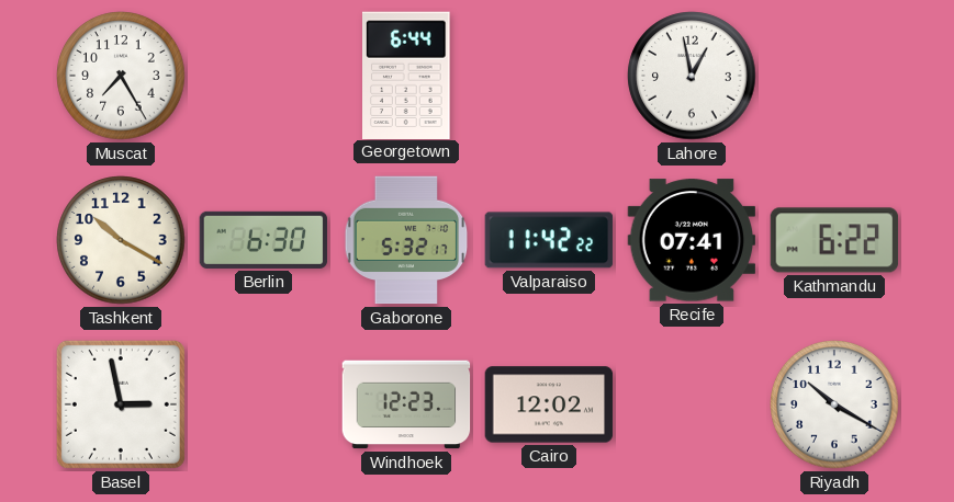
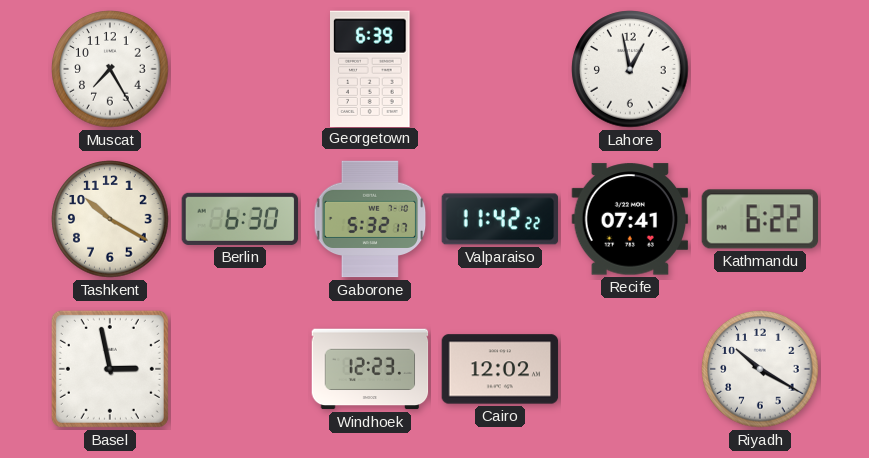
Georgetown: 6:44 -> 6:39 (371, 68)
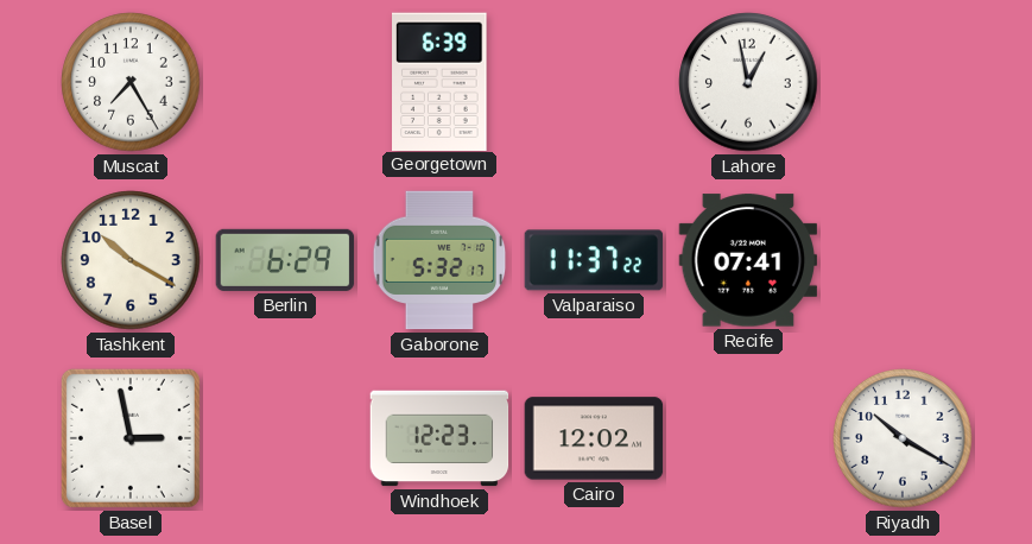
Berlin: 6:30 -> 6:29 (285, 260)
Valparaiso: 11:42 -> 11:37 (594, 260)
Kathmandu: 6:22 -> none (760, 219)
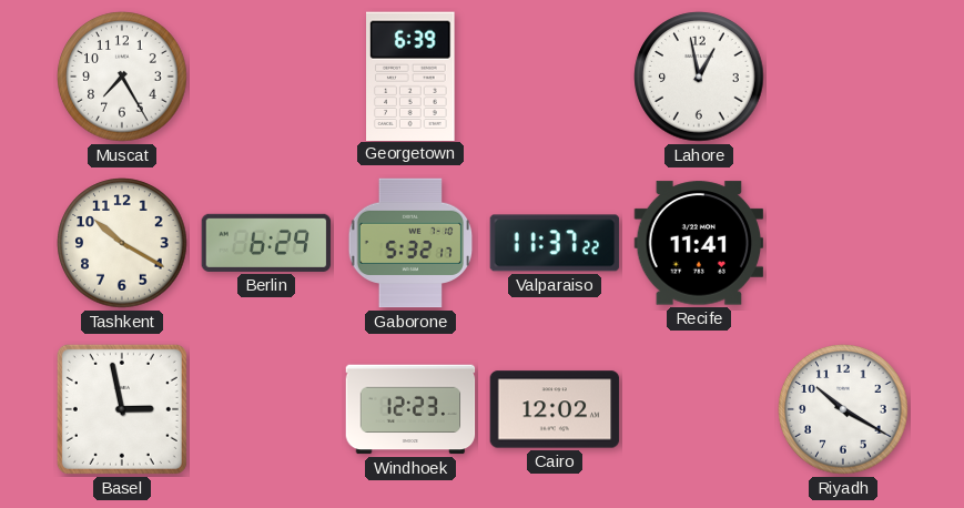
Recife: 07:41 -> 11:41 (699, 243)
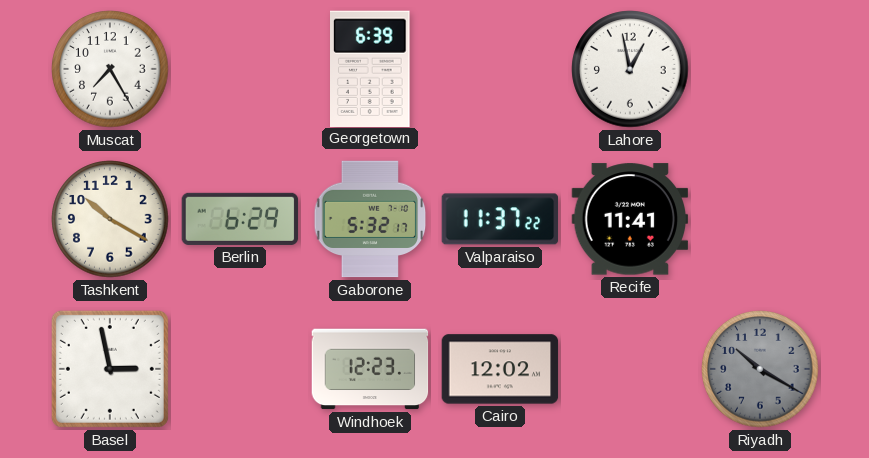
Riyadh dial: white -> grey (760, 369)
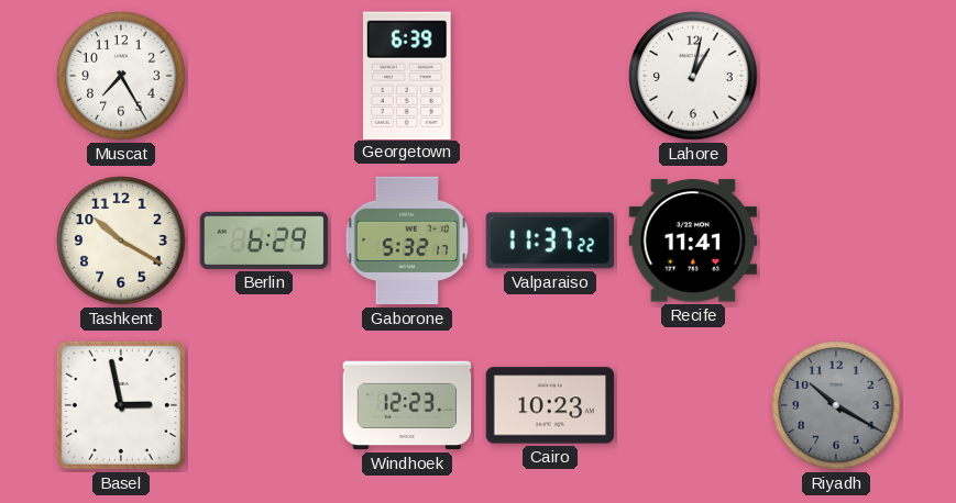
Lahore: 12:58 -> 1:02 (693, 76)
Cairo: 12:02 -> 10:23 (550, 405)
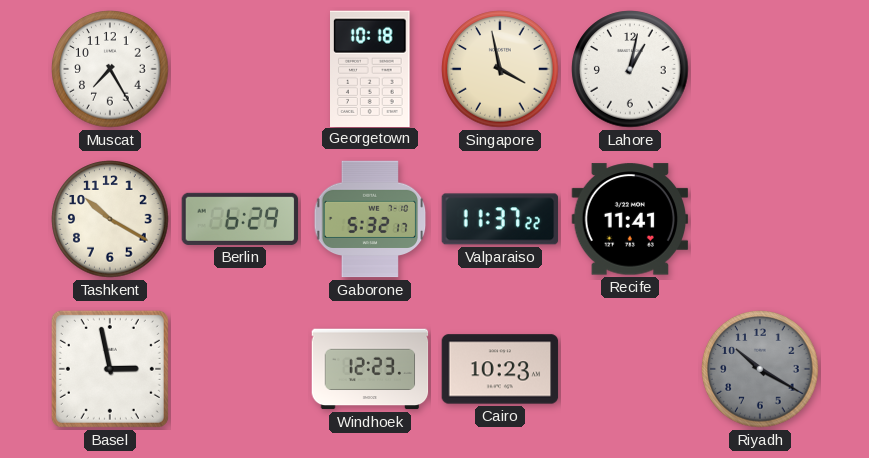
Georgetown: 6:39 -> 10:18 (371, 68)
Singapore: none -> 3:58 (500, 69)
